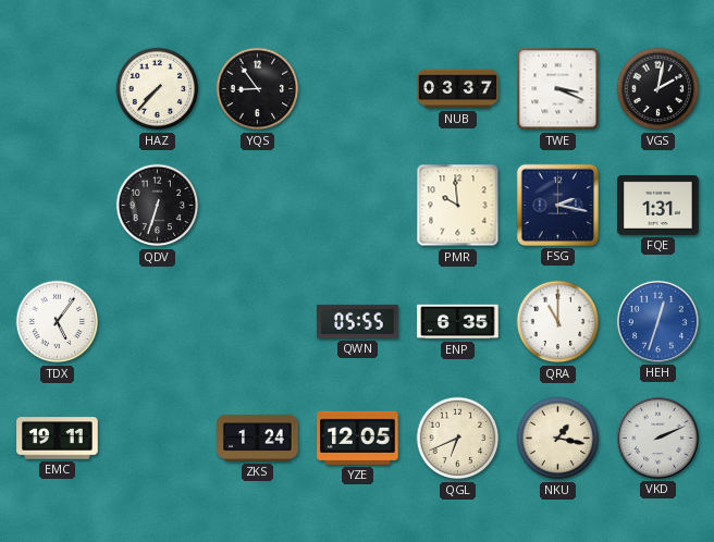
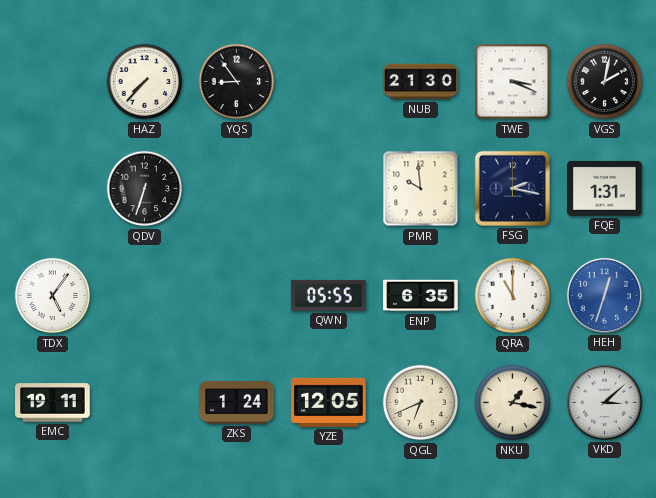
NUB: 03:37 -> 21:30 (421, 82)
VKD: 2:11 -> 3:08 (604, 402)
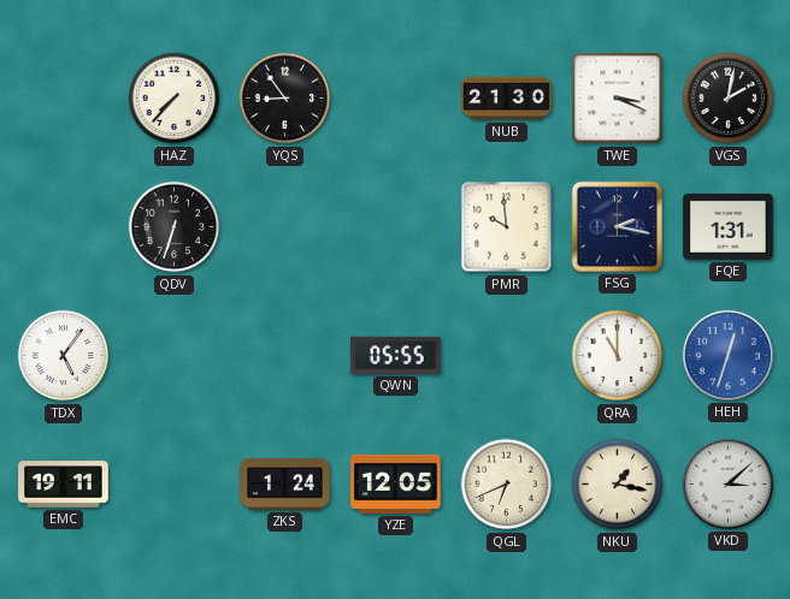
ENP: 6:35 -> none (421, 296)
